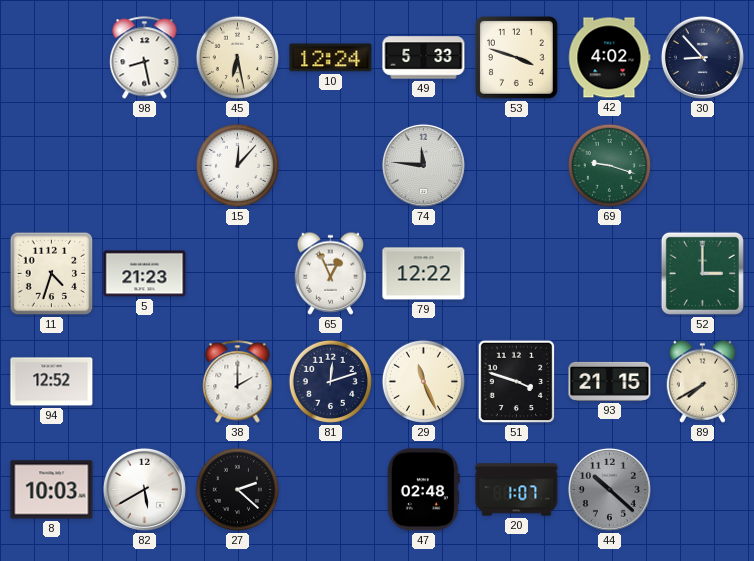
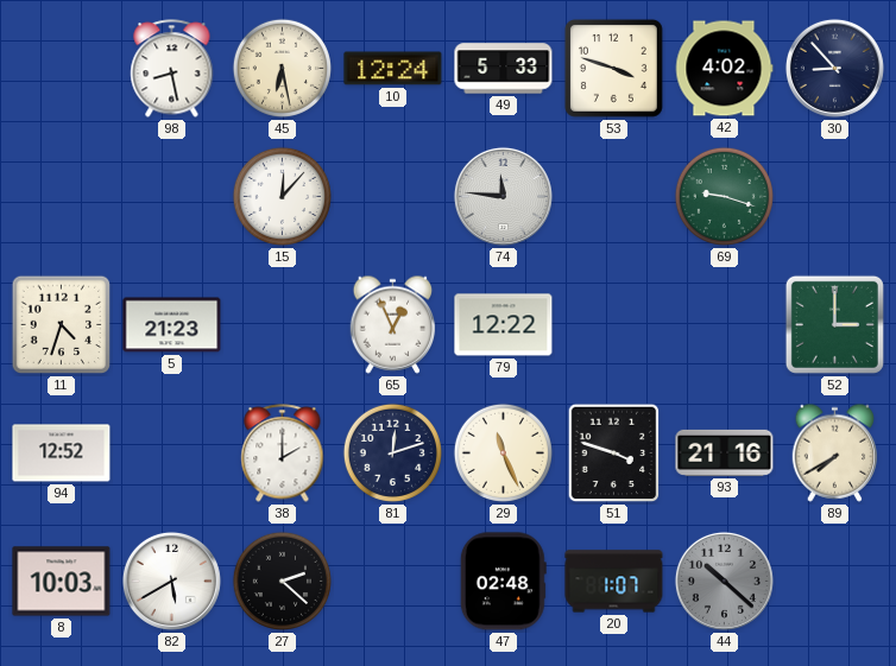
93: 21:15 -> 21:16 (725, 452)
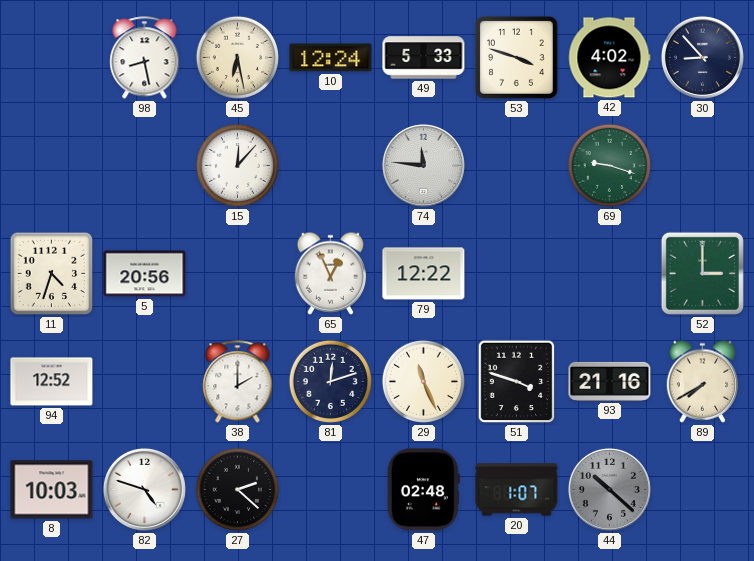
5: 21:23 -> 20:56 (145, 274)
82: 5:40 -> 4:48 (144, 489)
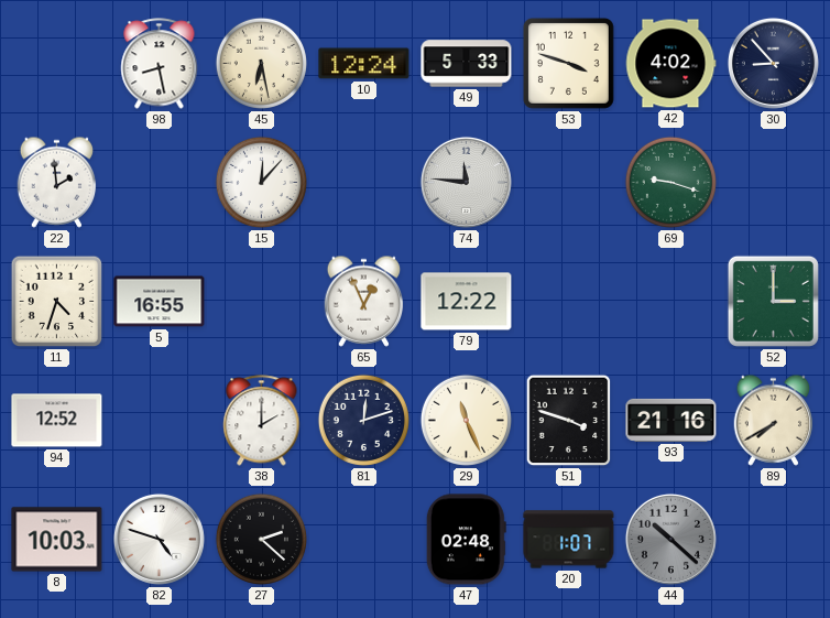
22: none -> 1:59 (57, 182)
5: 20:56 -> 16:55 (160, 302)
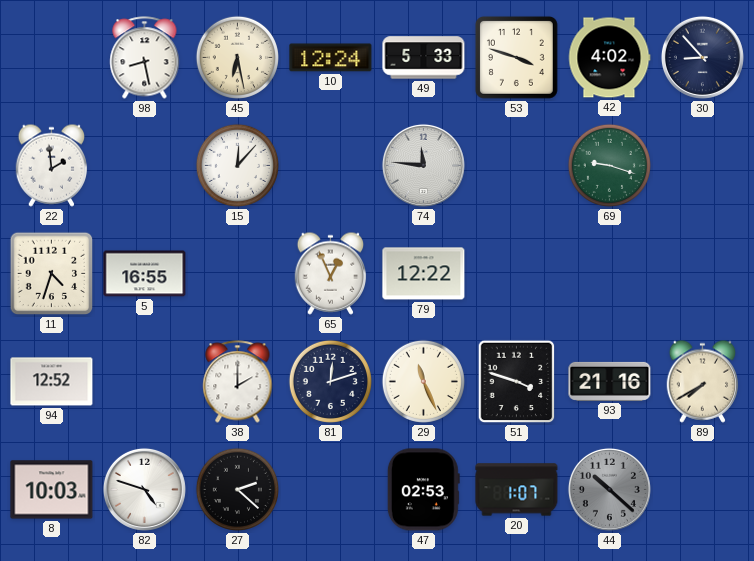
52: 3:00 -> none (773, 301)
47: 02:48 -> 02:53 (423, 490)
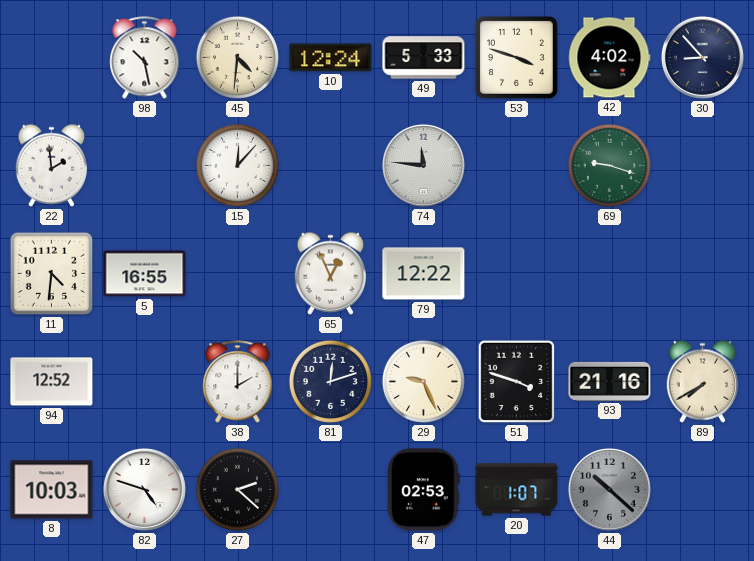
98: 8:28 -> 10:28 (145, 58)
45: 6:28 -> 4:31 (237, 57)
11: 4:33 -> 4:31 (52, 274)
29: 11:26 -> 9:26 (423, 381)
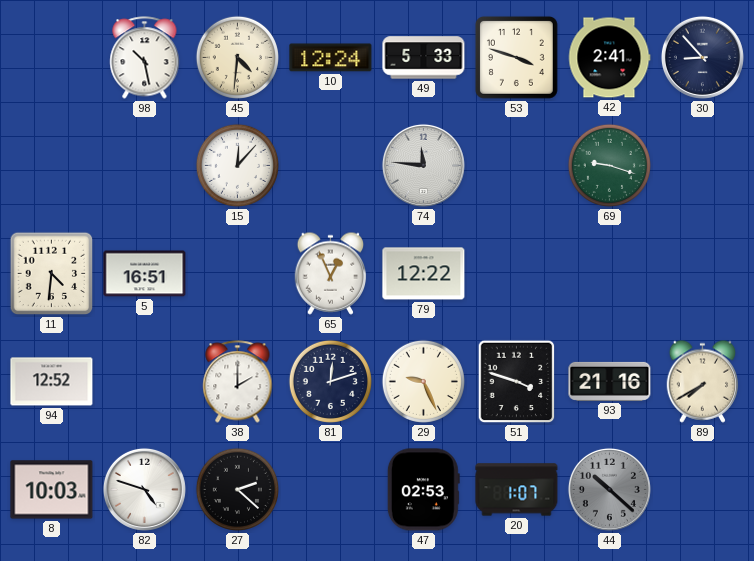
42: 4:02 -> 2:41 (609, 58)
22: 1:59 -> none (52, 165)
5: 16:55 -> 16:51 (145, 274)
